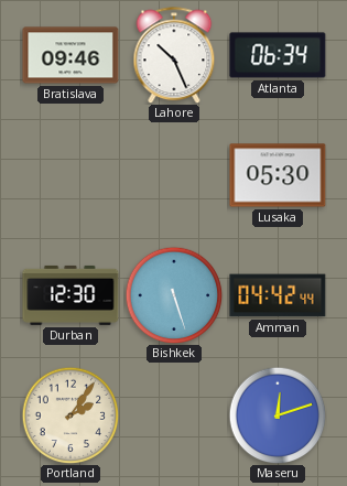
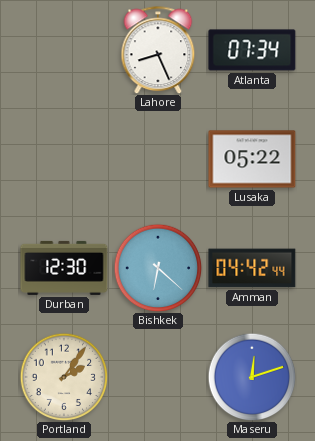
Bratislava: 09:46 -> none (71, 55)
Lahore: 10:26 -> 8:26 (158, 50)
Atlanta: 06:34 -> 07:34 (252, 50)
Lusaka: 05:30 -> 05:22 (252, 159)
Bishkek: 5:27 -> 6:22 (158, 268)
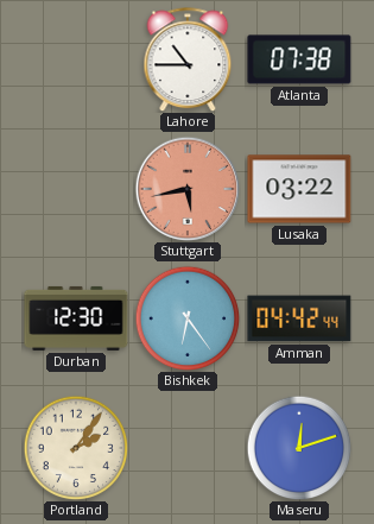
Lahore: 8:26 -> 10:45 (188, 59)
Atlanta: 07:34 -> 07:38 (299, 59)
Stuttgart: none -> 5:43 (188, 189)
Lusaka: 05:22 -> 03:22 (299, 189)
Bishkek: 6:22 -> 6:24 (188, 318)
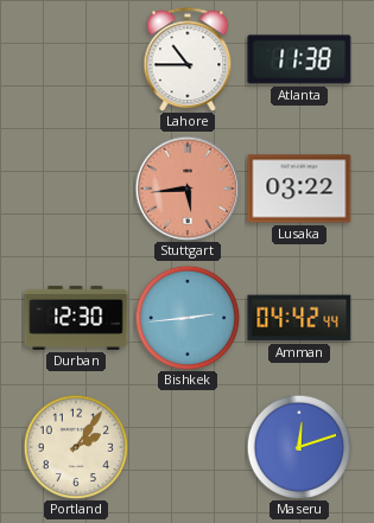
Atlanta: 07:38 -> 11:38 (299, 59)
Stuttgart: 5:43 -> 5:44 (188, 189)
Bishkek: 6:24 -> 2:44 (188, 318)
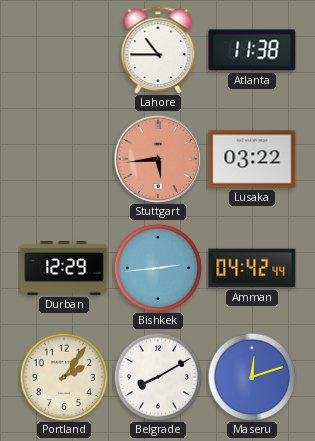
Durban: 12:30 -> 12:29 (64, 268)
Belgrade: none -> 8:10 (158, 377)
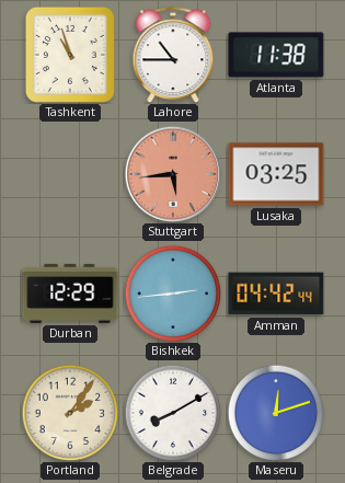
Tashkent: none -> 10:57 (70, 55)
Lusaka: 03:22 -> 03:25 (276, 174)
